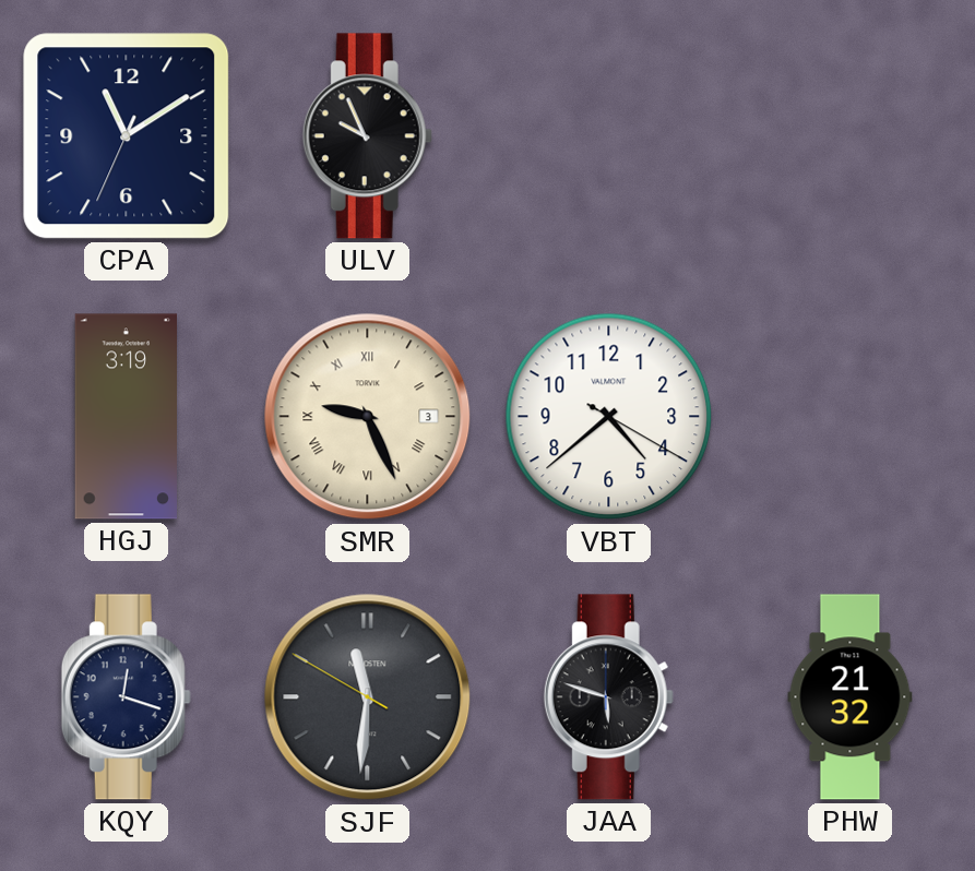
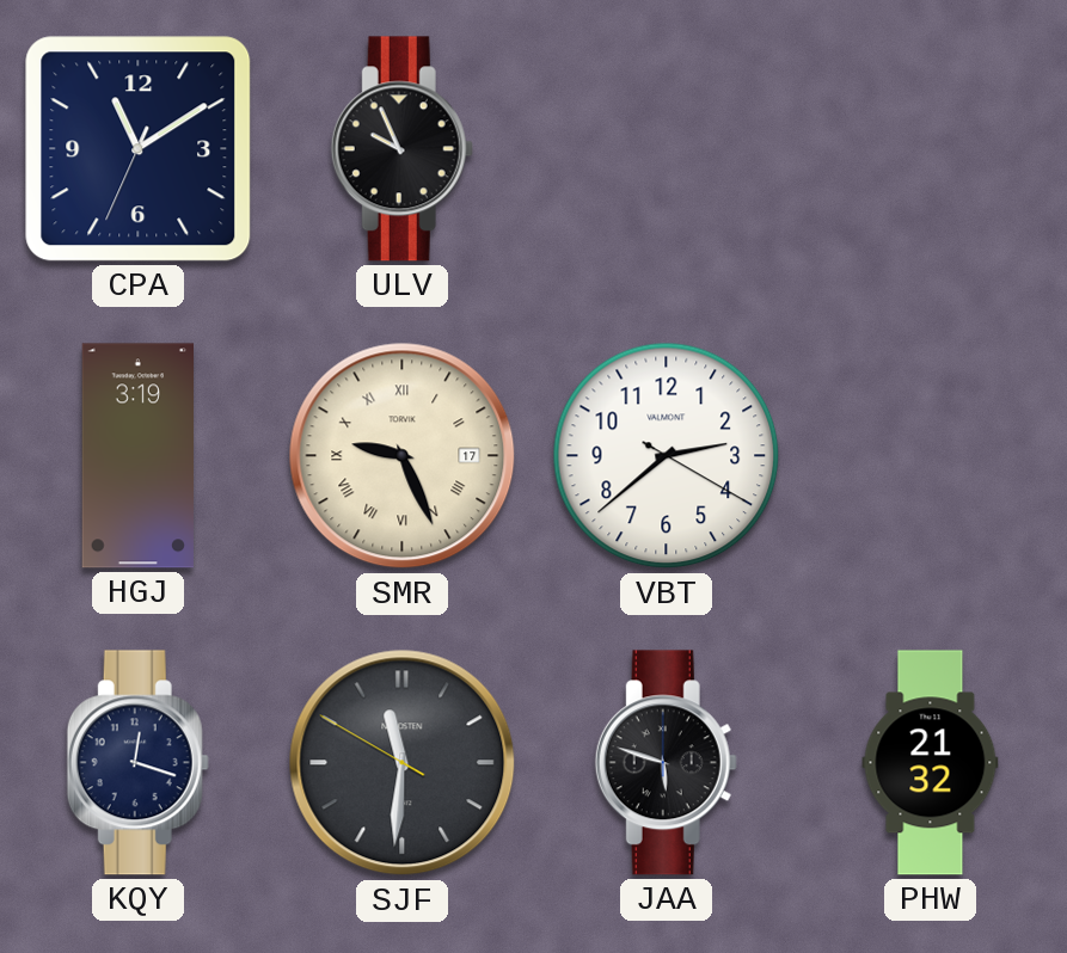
SMR date: 3 -> 17 (403, 456)
VBT: 4:38 -> 2:38 (667, 456)
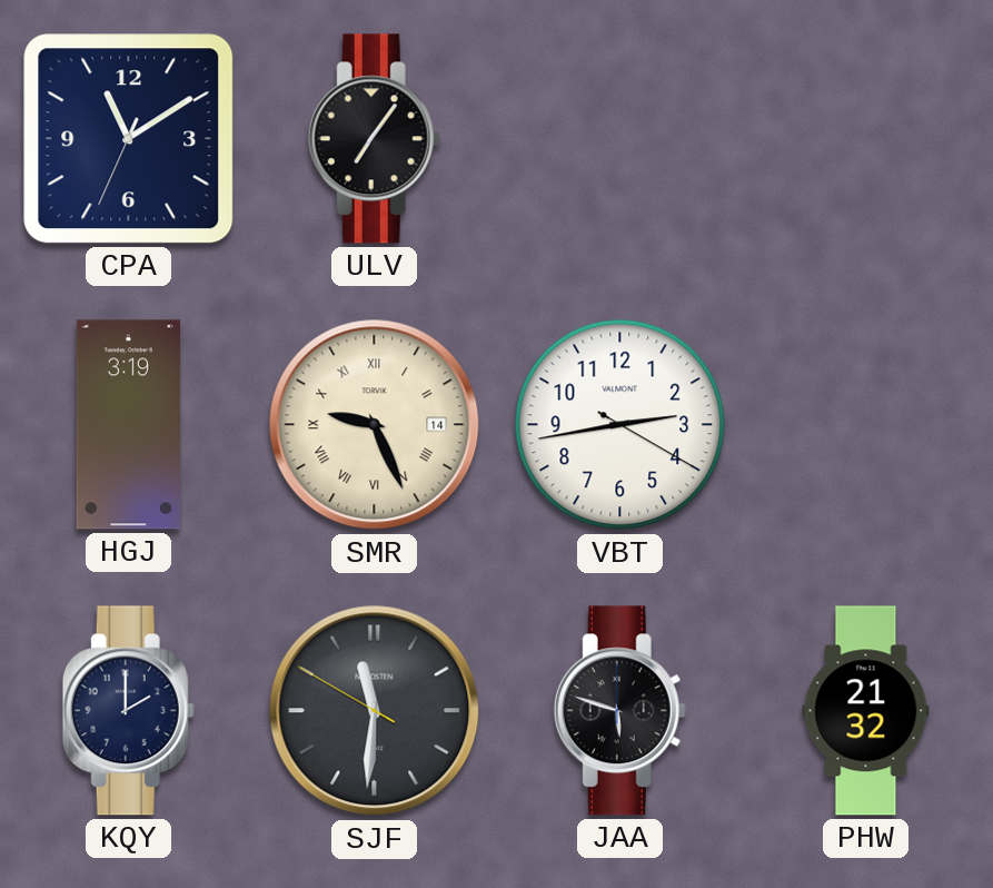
ULV: 9:56 -> 7:06 (374, 139)
SMR date: 17 -> 14 (375, 425)
VBT: 2:38 -> 2:43 (620, 425)
KQY: 12:18 -> 2:00 (128, 711)
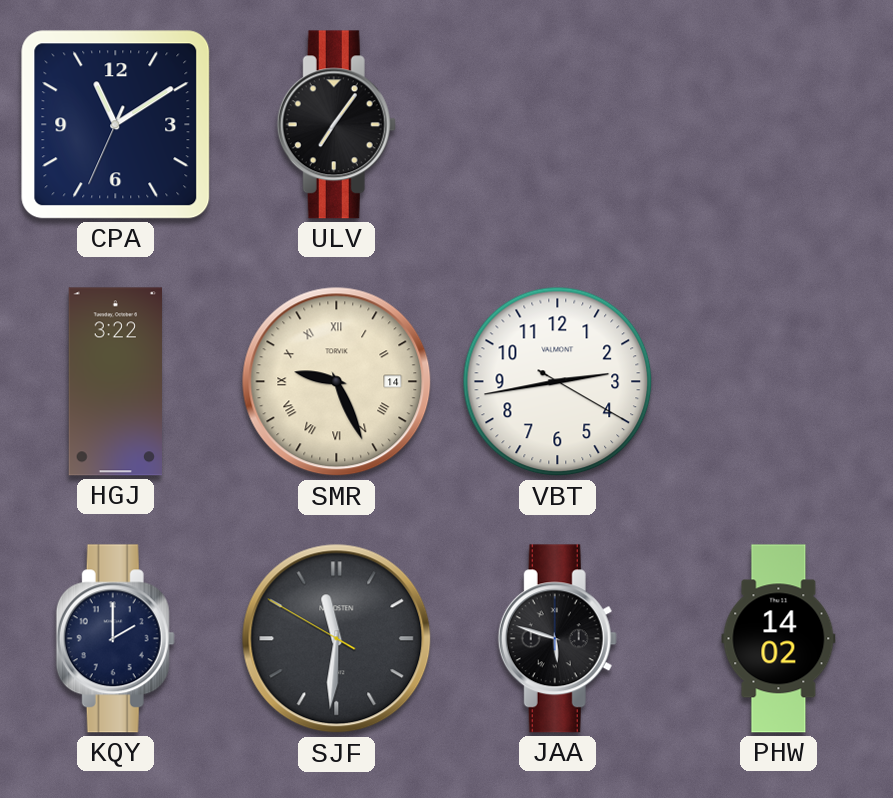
HGJ: 3:19 -> 3:22 (115, 382)
PHW: 21:32 -> 14:02 (779, 639)
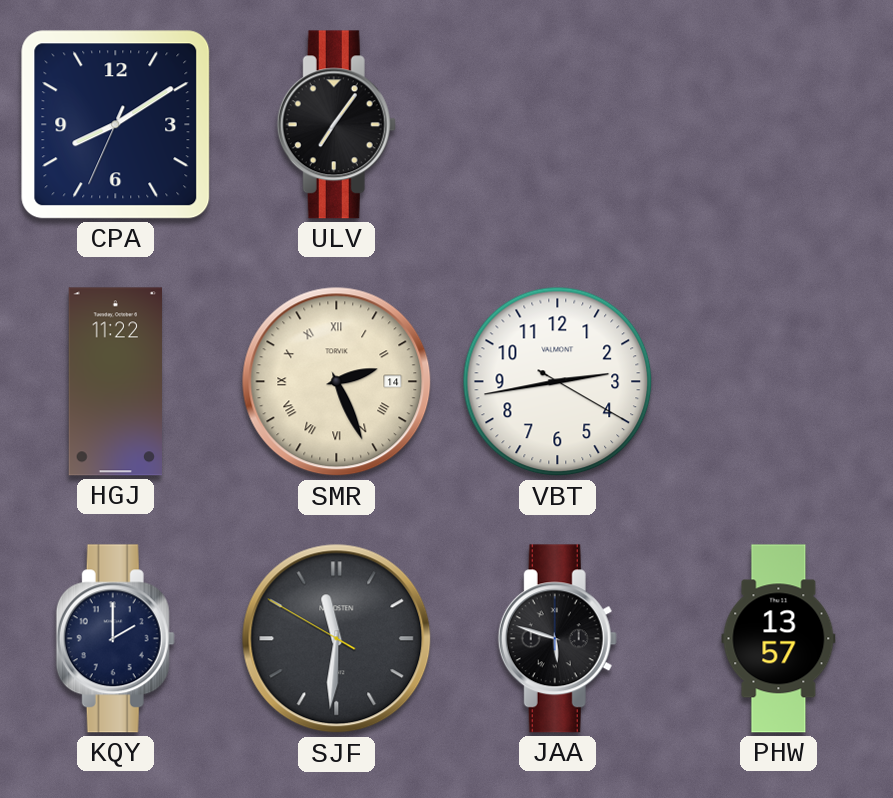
CPA: 11:09 -> 8:09 (116, 125)
HGJ: 3:22 -> 11:22 (115, 382)
SMR: 9:26 -> 2:26 (337, 382)
PHW: 14:02 -> 13:57 (779, 639)
